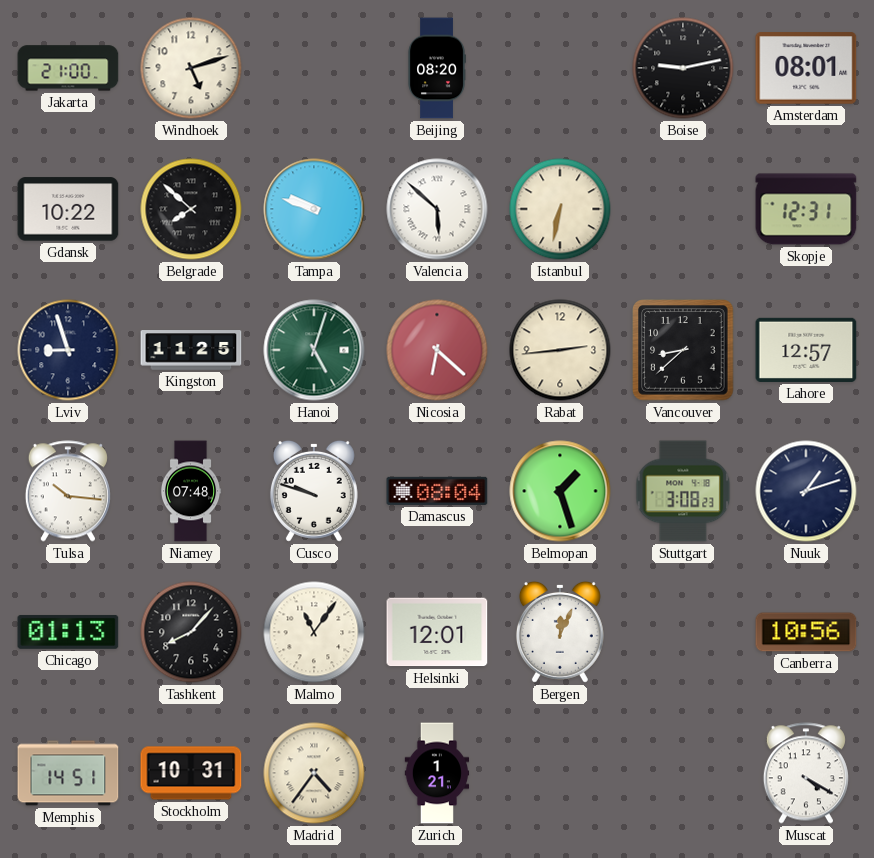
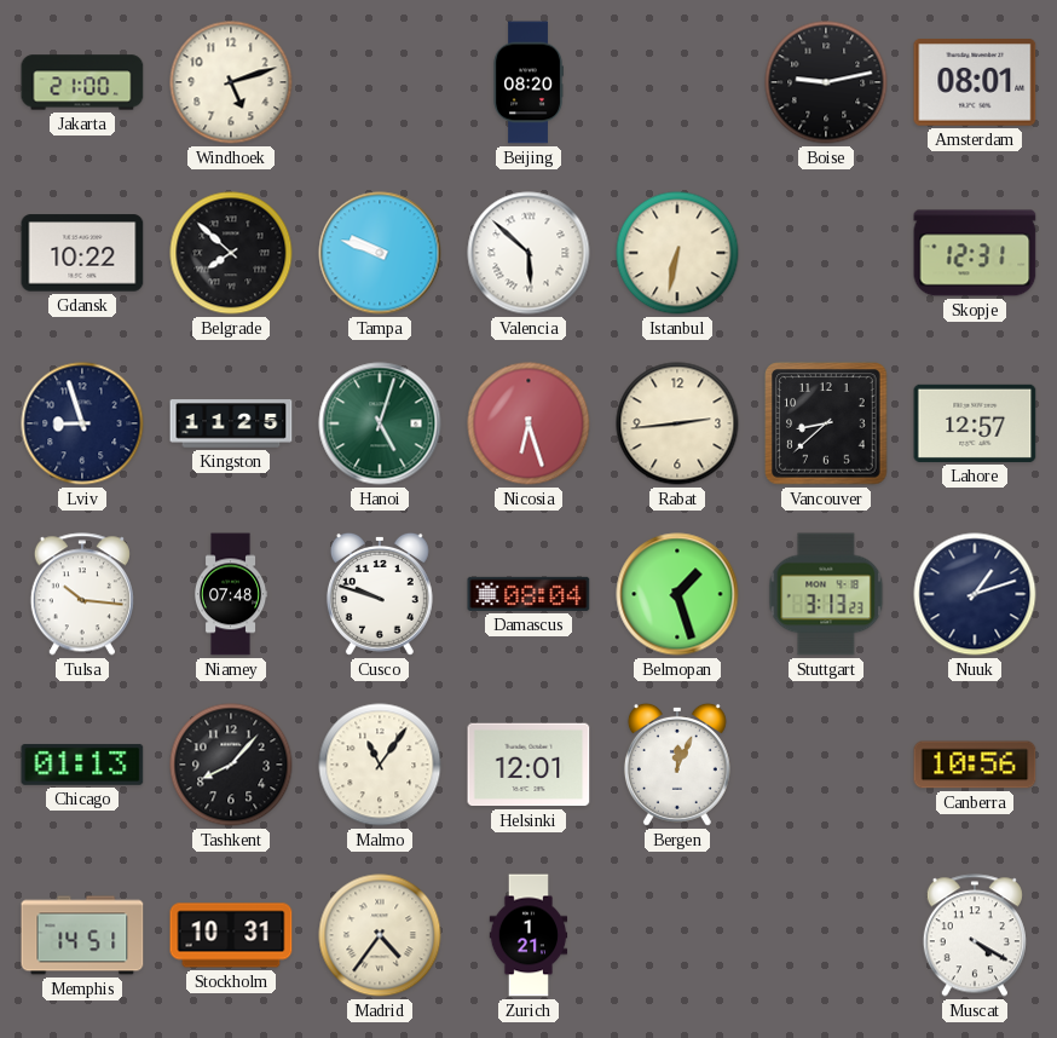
Nicosia: 6:22 -> 6:27 (528, 423)
Stuttgart: 3:08 -> 3:13 (826, 594)
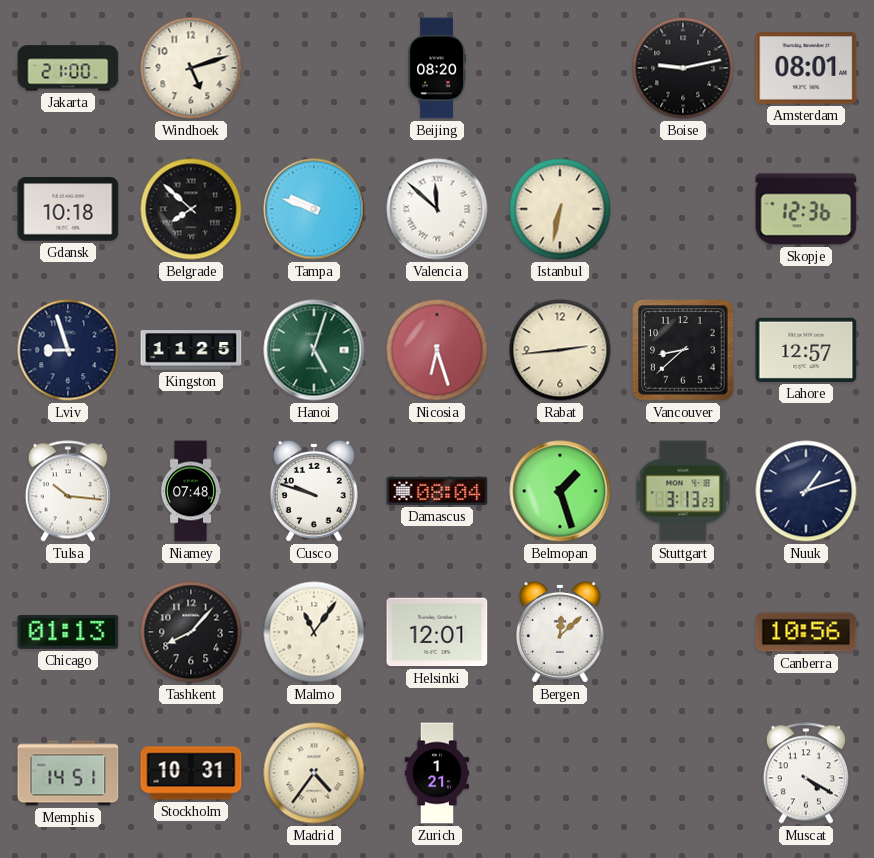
Gdansk: 10:22 -> 10:18 (68, 209)
Valencia: 5:52 -> 11:52 (437, 209)
Skopje: 12:31 -> 12:36 (806, 209)
Bergen: 12:04 -> 12:08 (560, 632)
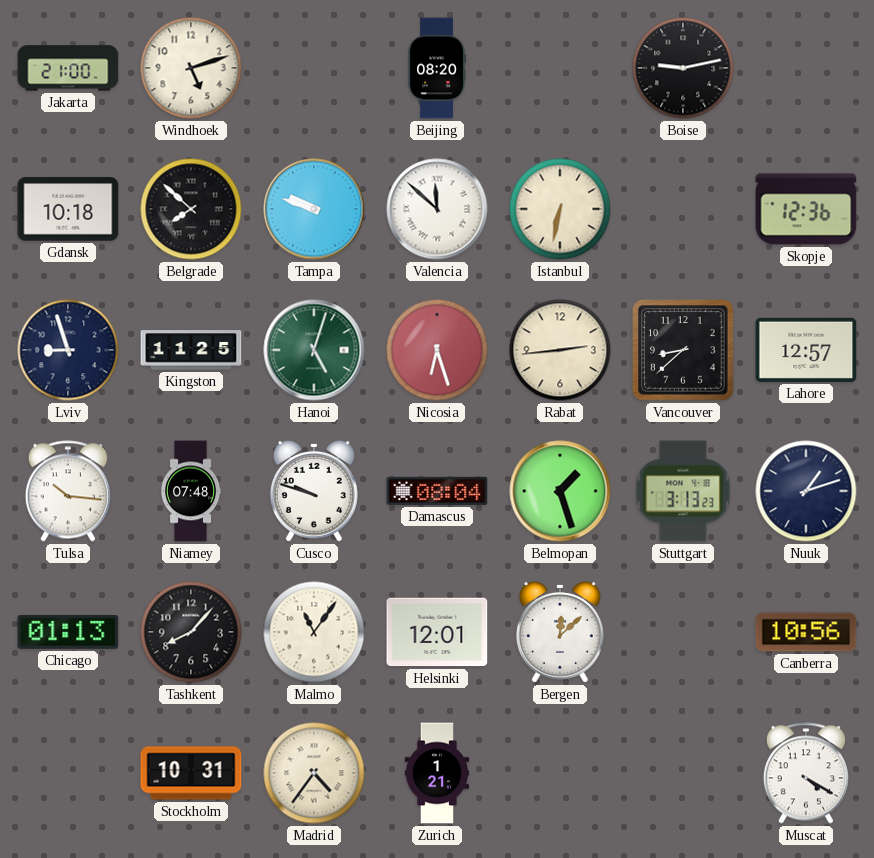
Amsterdam: 08:01 -> none (806, 68)
Memphis: 14:51 -> none (68, 773)
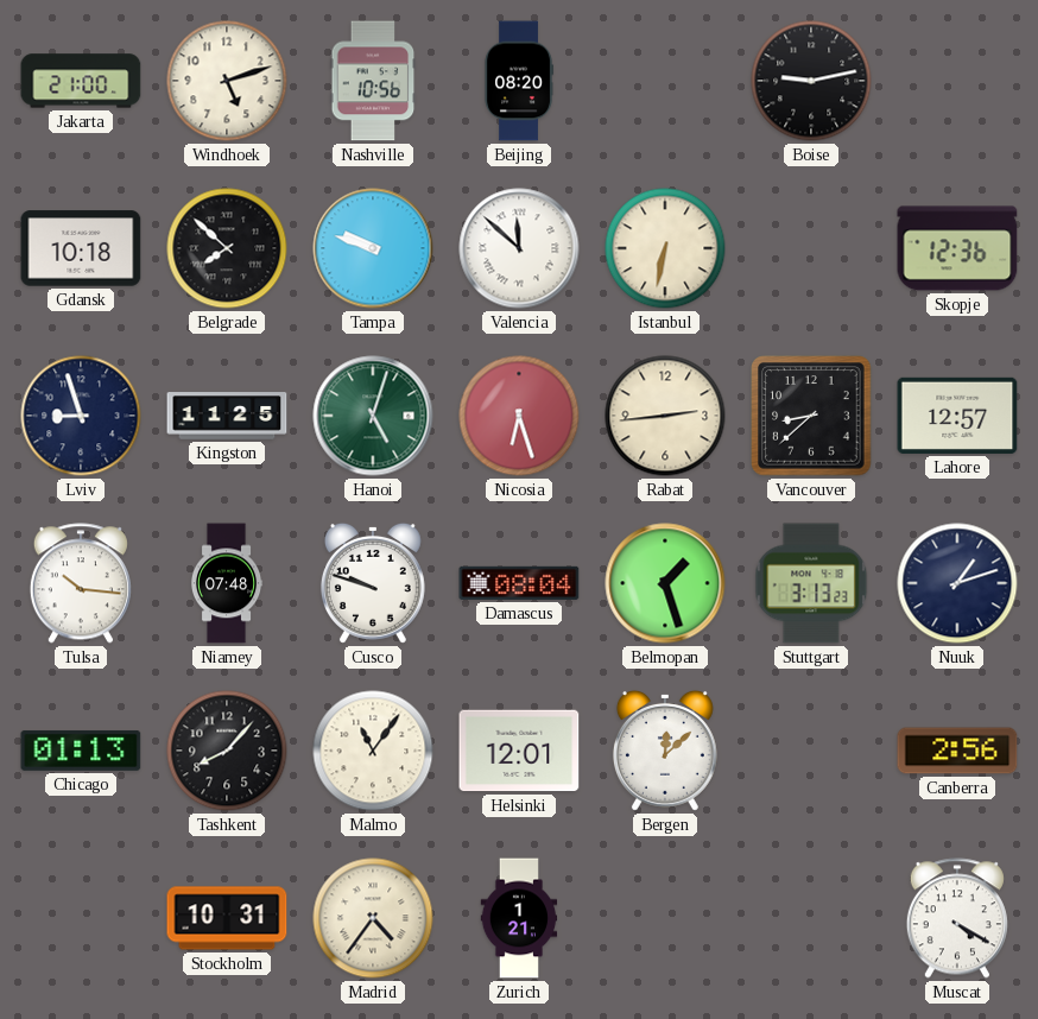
Nashville: none -> 10:56 (373, 81)
Canberra: 10:56 -> 2:56 (957, 751)
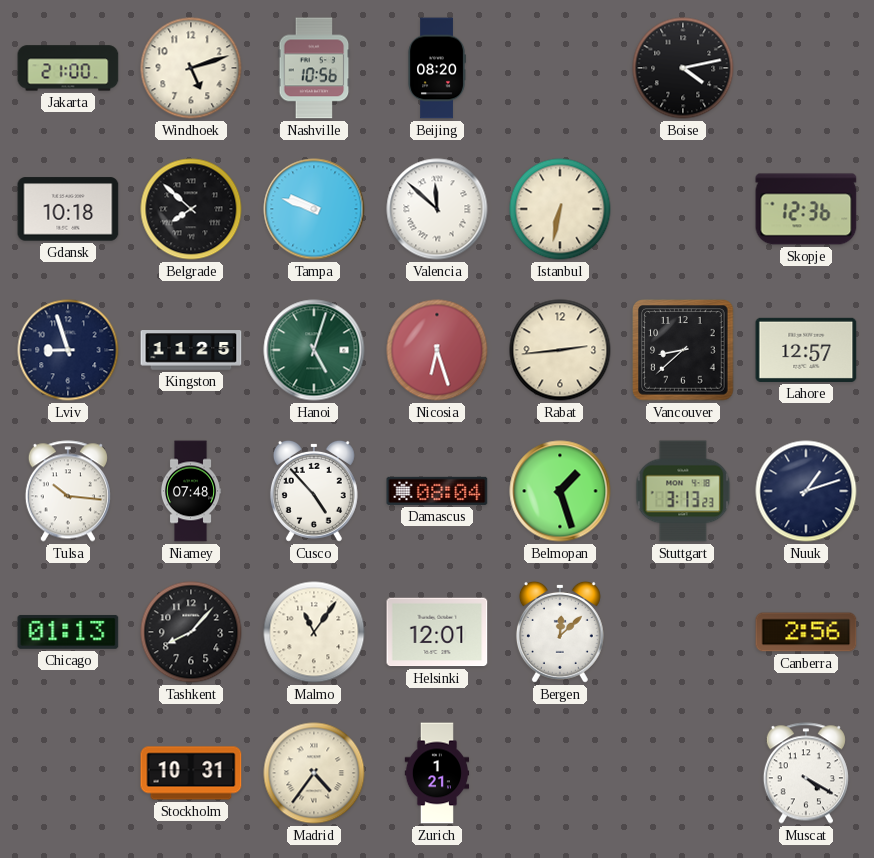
Boise: 9:13 -> 4:13 (683, 68)
Cusco: 9:48 -> 4:53 (314, 491)
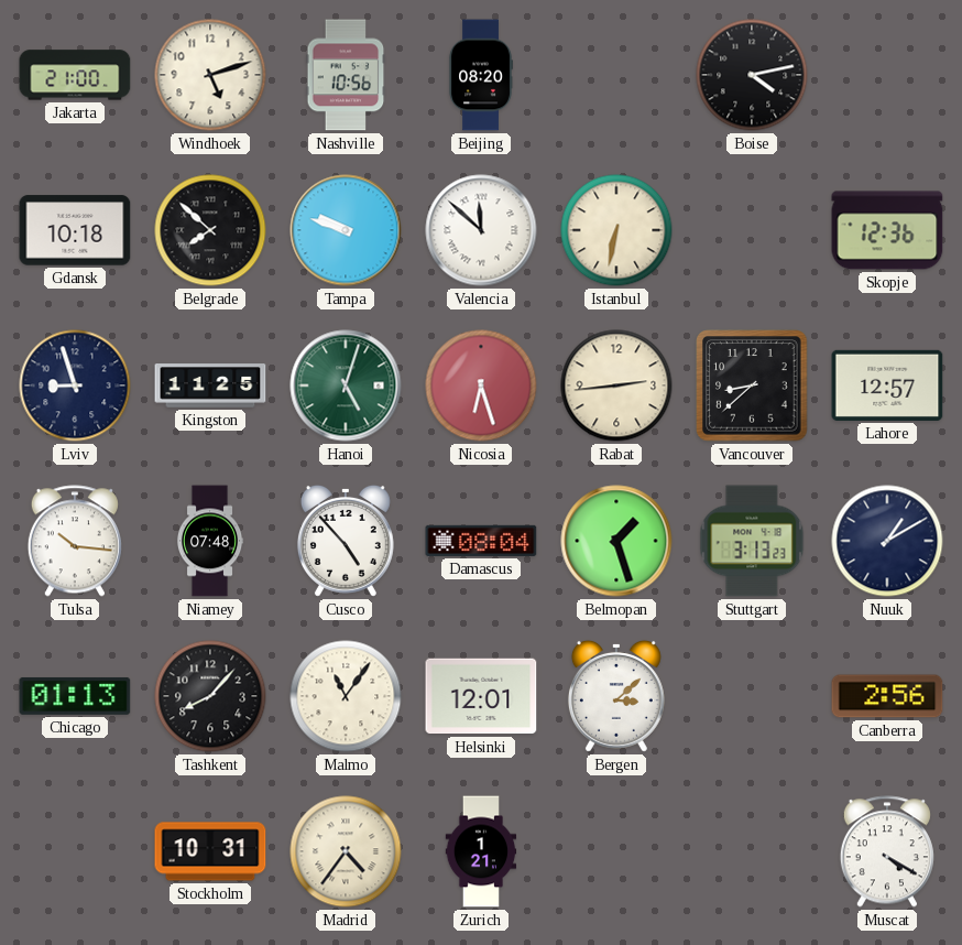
Nuuk: 1:12 -> 1:10 (887, 541)
Bergen: 12:08 -> 3:08 (616, 696)
